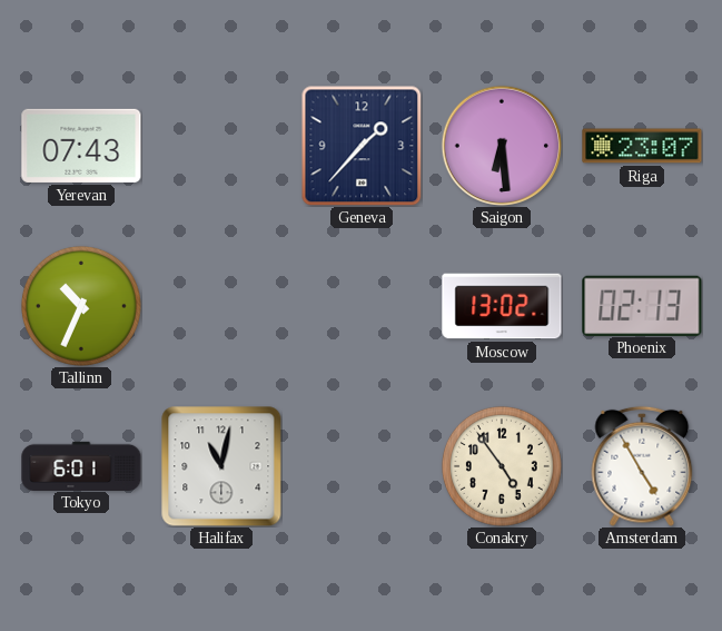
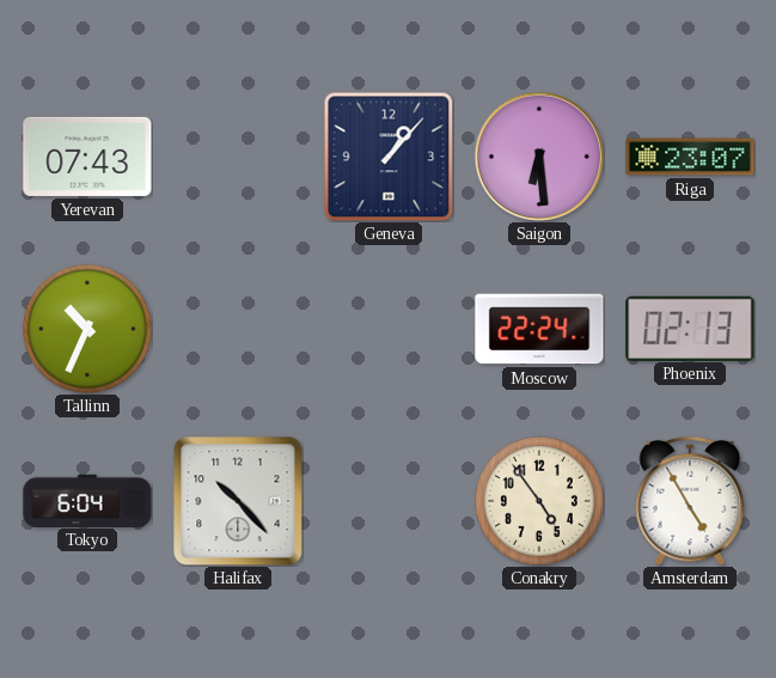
Geneva: 1:37 -> 1:07 (389, 157)
Moscow: 13:02 -> 22:24 (539, 329)
Tokyo: 6:01 -> 6:04 (87, 500)
Halifax: 11:02 -> 10:23 (238, 501)
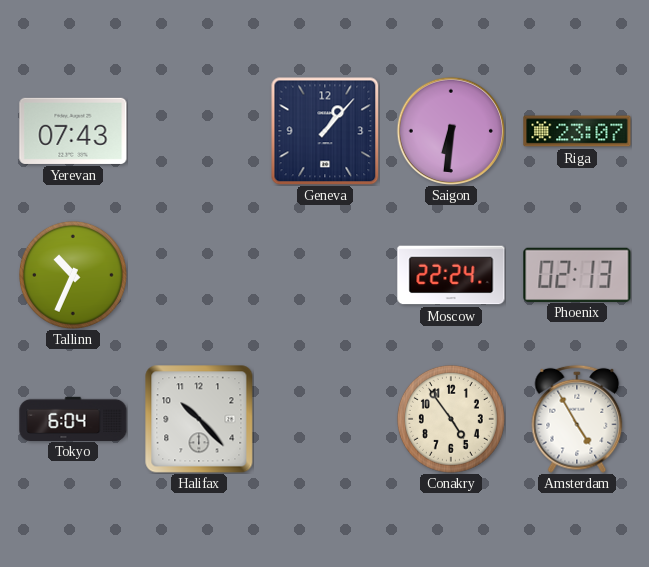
Saigon: 6:29 -> 6:31 (450, 130)
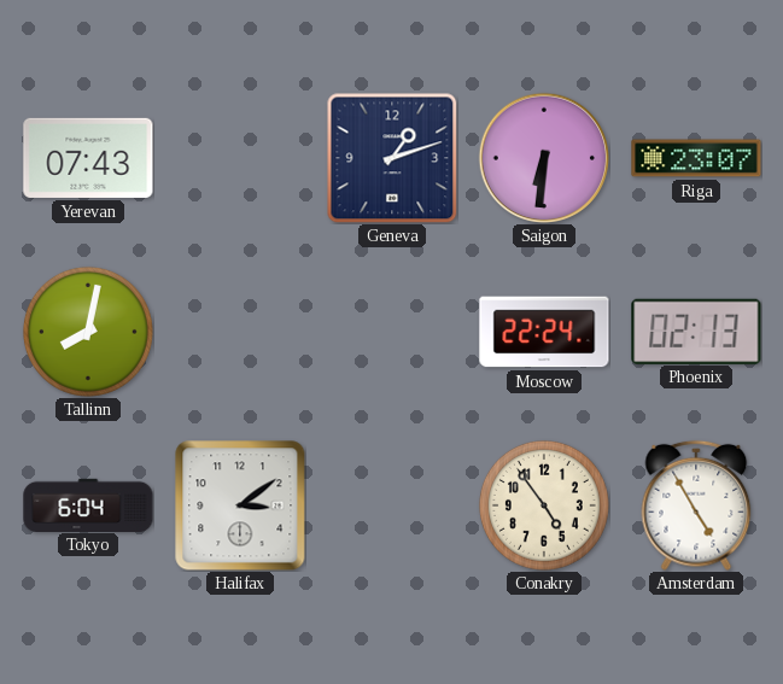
Geneva: 1:07 -> 1:12 (392, 158)
Tallinn: 10:34 -> 8:02 (88, 332)
Halifax: 10:23 -> 3:09 (240, 505)
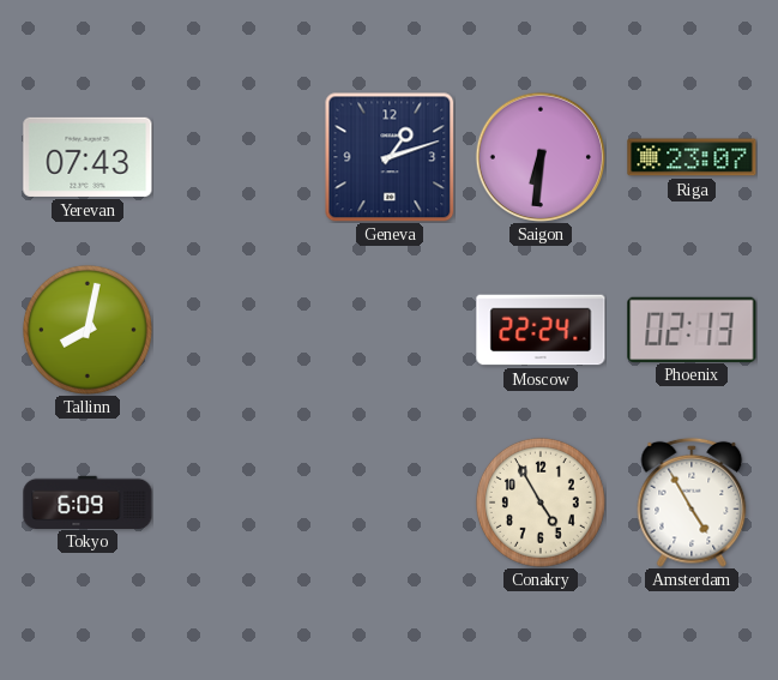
Tokyo: 6:04 -> 6:09 (88, 501)
Halifax: 3:09 -> none (240, 505)
Conakry: 4:54 -> 4:55 (541, 503)
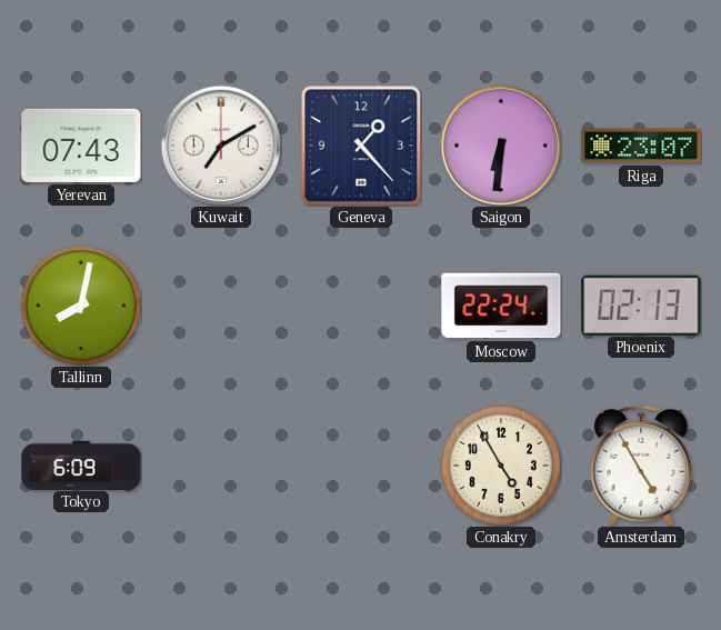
Kuwait: none -> 7:10 (220, 144)
Geneva: 1:12 -> 1:23 (361, 146)
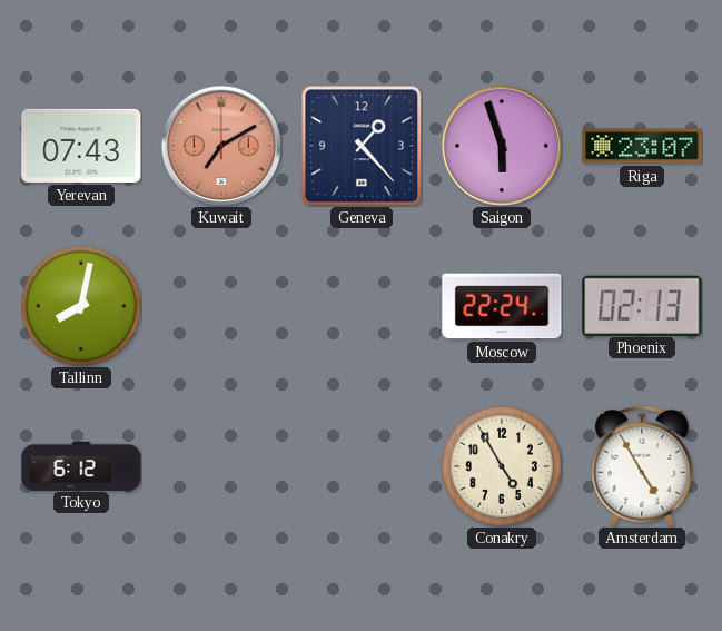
Kuwait dial: white -> salmon (220, 145)
Saigon: 6:31 -> 5:57 (501, 145)
Tokyo: 6:09 -> 6:12 (81, 465)
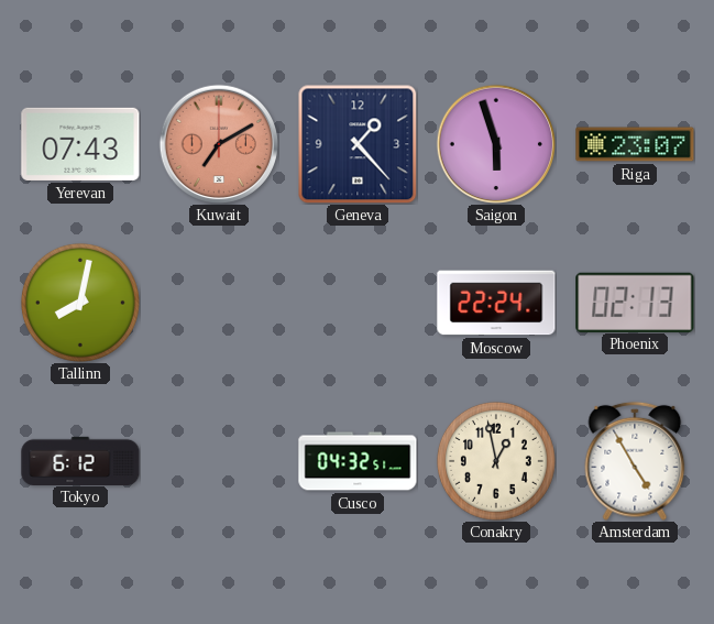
Cusco: none -> 04:32 (358, 461)
Conakry: 4:55 -> 12:58 (496, 461)
